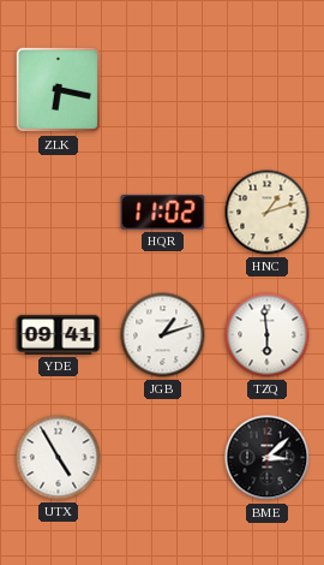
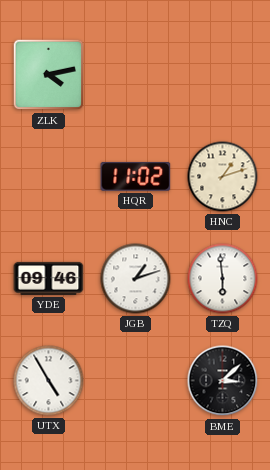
ZLK: 6:17 -> 4:13 (49, 75)
YDE: 09:41 -> 09:46 (49, 278)
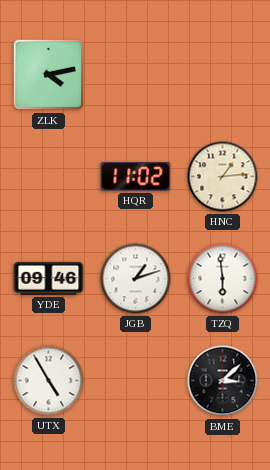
HNC: 1:12 -> 1:14 (223, 177)
